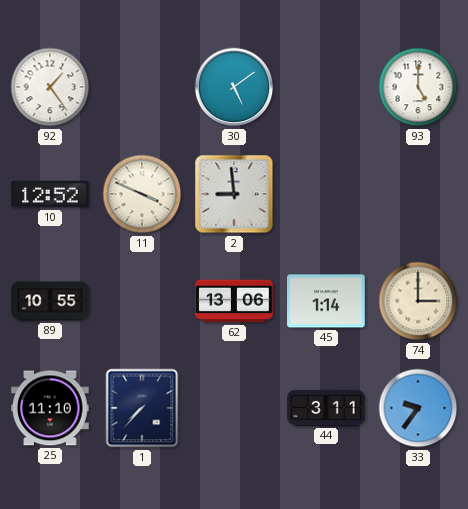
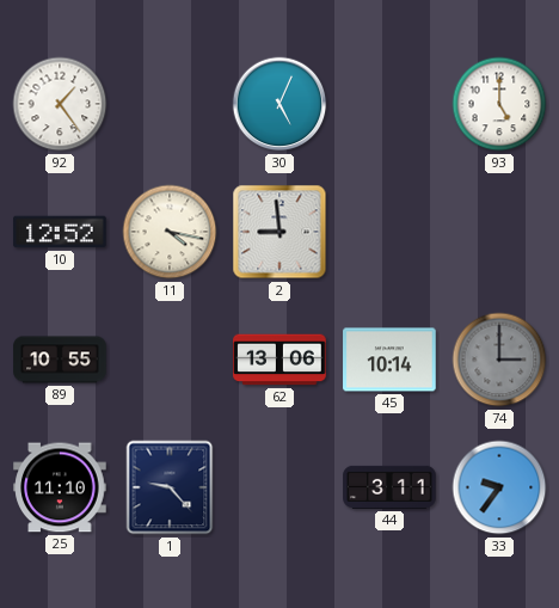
30: 5:09 -> 5:04 (279, 104)
11: 3:49 -> 4:17 (170, 232)
45: 1:14 -> 10:14 (389, 360)
74 dial: cream -> grey (499, 360)
1: 7:37 -> 9:23 (170, 487)
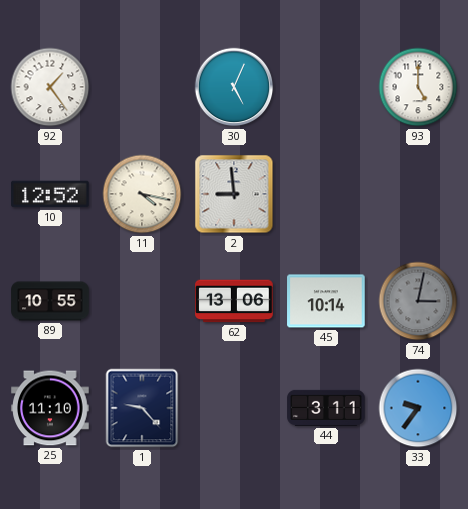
74: 3:00 -> 3:02 (418, 301)
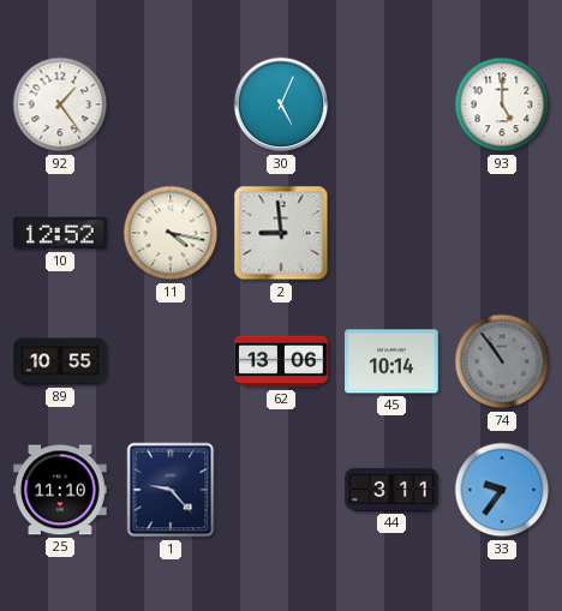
74: 3:02 -> 10:54 (502, 361)
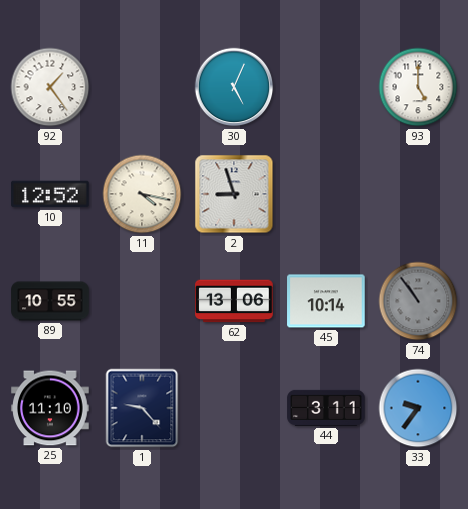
2: 8:59 -> 8:57 (234, 194)
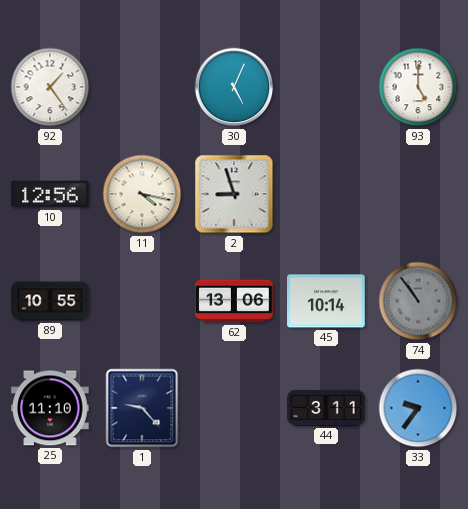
10: 12:52 -> 12:56 (50, 194)
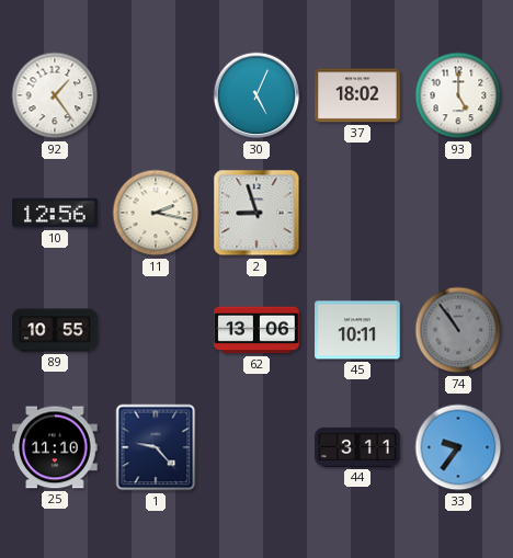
37: none -> 18:02 (357, 95)
11: 4:17 -> 2:17 (156, 213)
45: 10:14 -> 10:11 (357, 330)
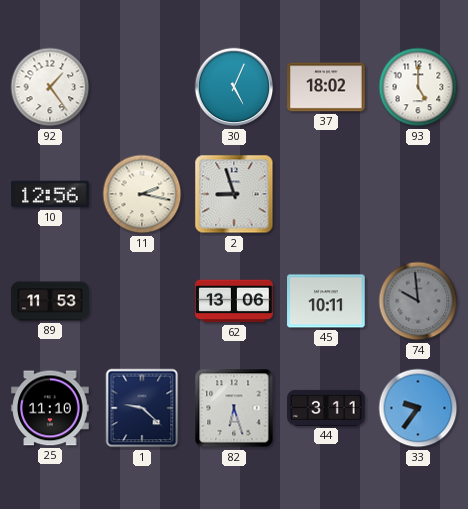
89: 10:55 -> 11:53 (50, 301)
74: 10:54 -> 9:59 (418, 301)
1: 9:23 -> 9:22 (142, 408)
82: none -> 6:27 (234, 408)
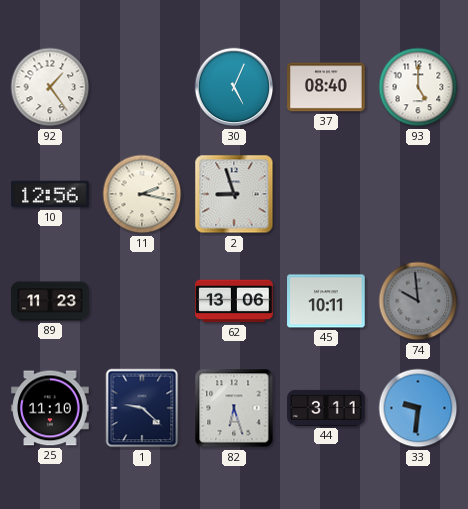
37: 18:02 -> 08:40 (326, 87)
89: 11:53 -> 11:23 (50, 301)
33: 9:36 -> 9:31 (418, 408)
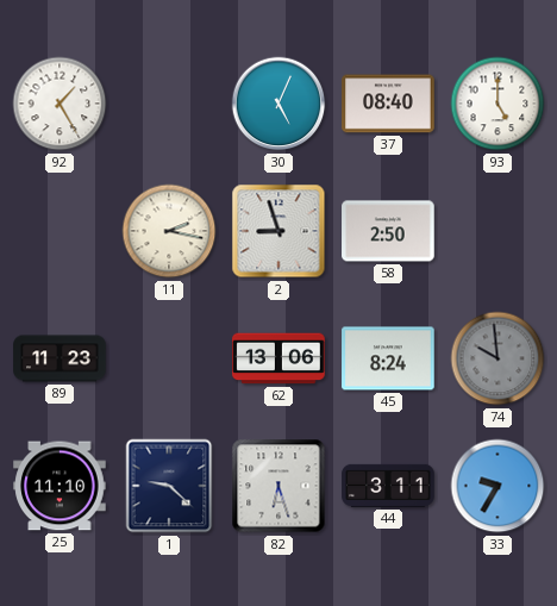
92: 1:24 -> 1:25 (60, 104)
10: 12:56 -> none (50, 194)
58: none -> 2:50 (388, 231)
45: 10:11 -> 8:24 (388, 358)
33: 9:31 -> 9:35 (497, 486)
